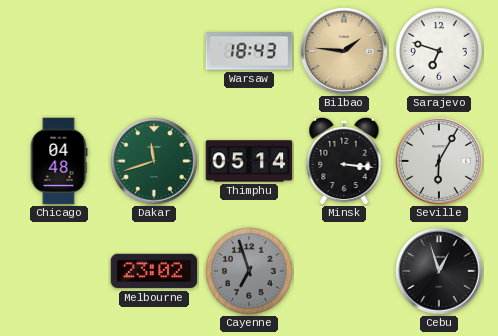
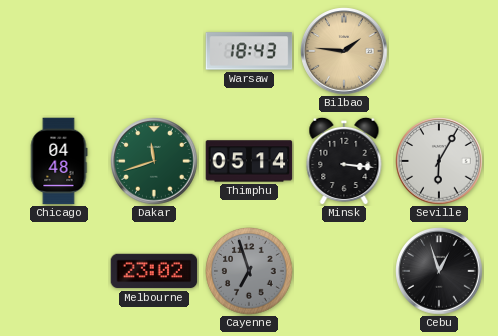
Sarajevo: 6:48 -> none (439, 51)
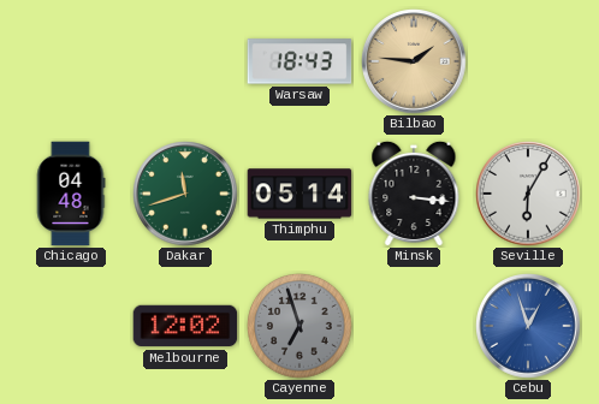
Melbourne: 23:02 -> 12:02 (185, 326)
Cebu dial: black -> blue (528, 326)
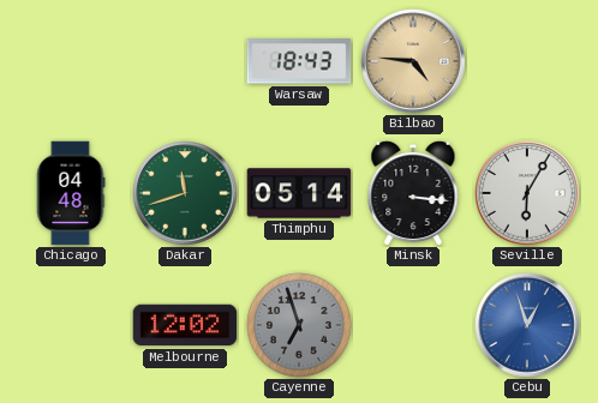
Bilbao: 1:46 -> 4:46 (413, 61)
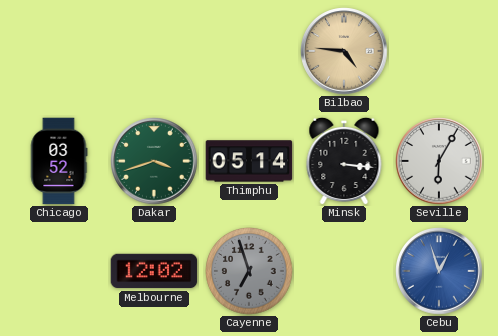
Warsaw: 18:43 -> none (299, 61)
Chicago: 04:48 -> 03:52 (59, 161)
Dakar: 11:42 -> 3:42 (154, 161)
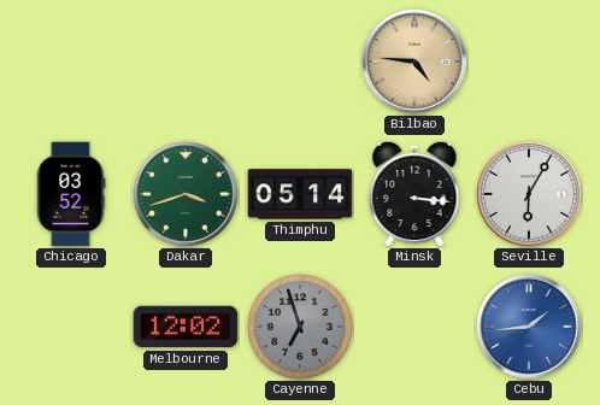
Cebu: 12:57 -> 1:44 (529, 327)
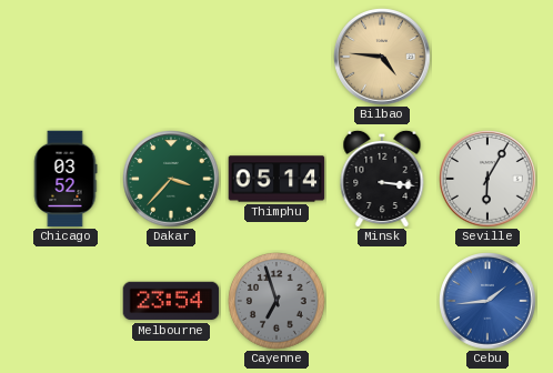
Dakar: 3:42 -> 3:37 (171, 179)
Melbourne: 12:02 -> 23:54 (171, 301)
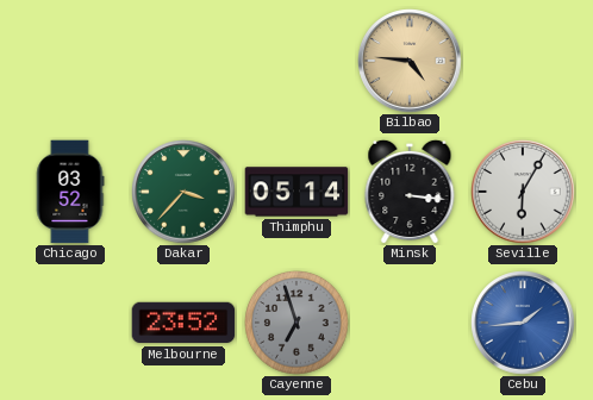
Melbourne: 23:54 -> 23:52 (183, 323)
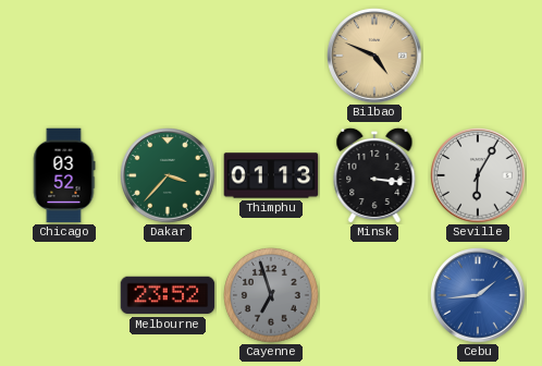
Bilbao: 4:46 -> 4:49 (374, 56)
Thimphu: 05:14 -> 01:13 (271, 175)
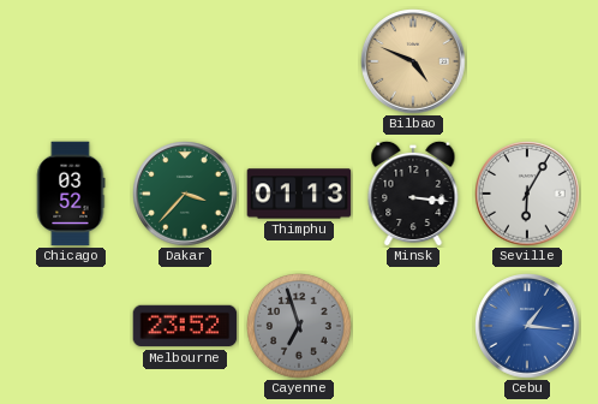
Cebu: 1:44 -> 1:16 (527, 326)
